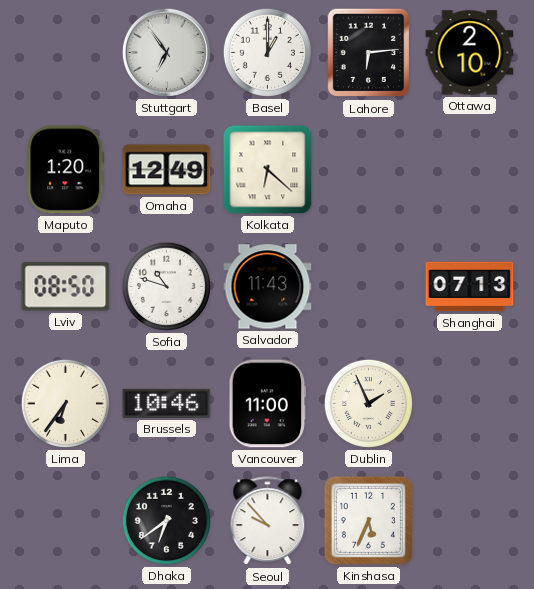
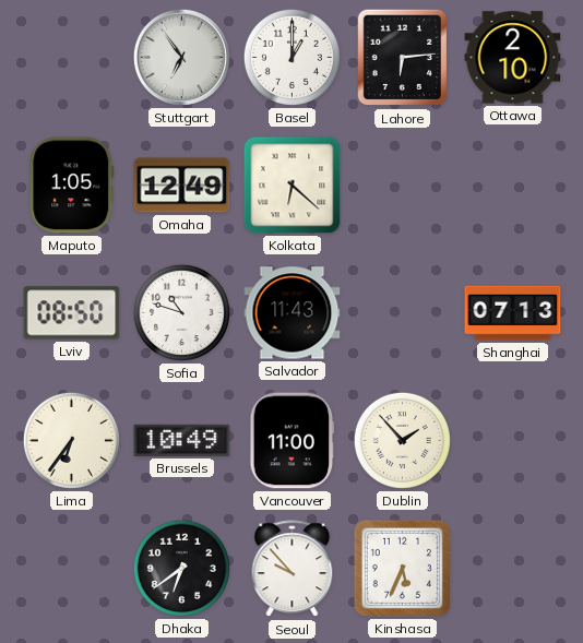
Maputo: 1:20 -> 1:05 (72, 186)
Brussels: 10:46 -> 10:49 (182, 440)
Dublin: 1:56 -> 1:53 (402, 440)
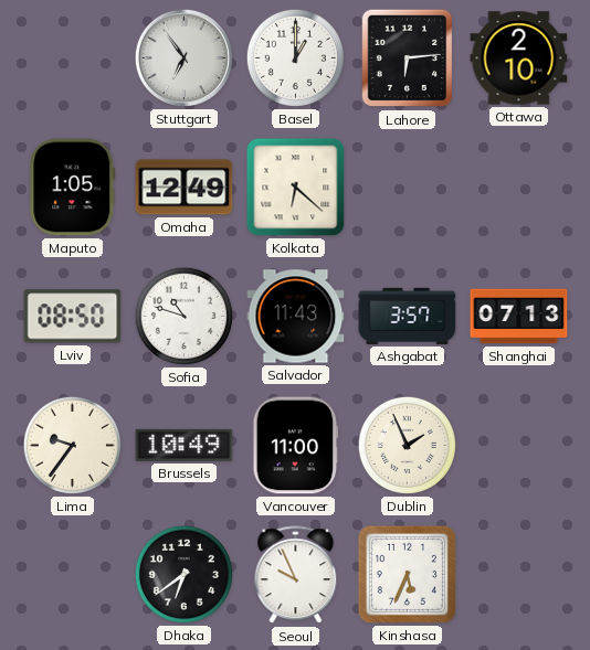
Ashgabat: none -> 3:57 (408, 316)
Lima: 6:36 -> 9:36 (72, 445)
Dublin: 1:53 -> 1:56 (407, 445)
Seoul: 9:53 -> 9:56 (296, 575)
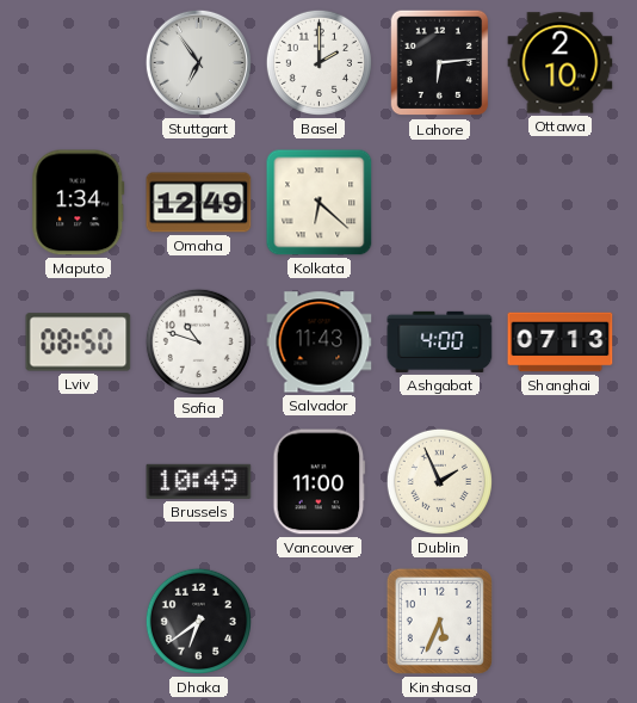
Basel: 1:00 -> 2:00 (318, 62)
Maputo: 1:05 -> 1:34 (79, 203)
Ashgabat: 3:57 -> 4:00 (440, 341)
Lima: 9:36 -> none (72, 445)
Seoul: 9:56 -> none (296, 575)
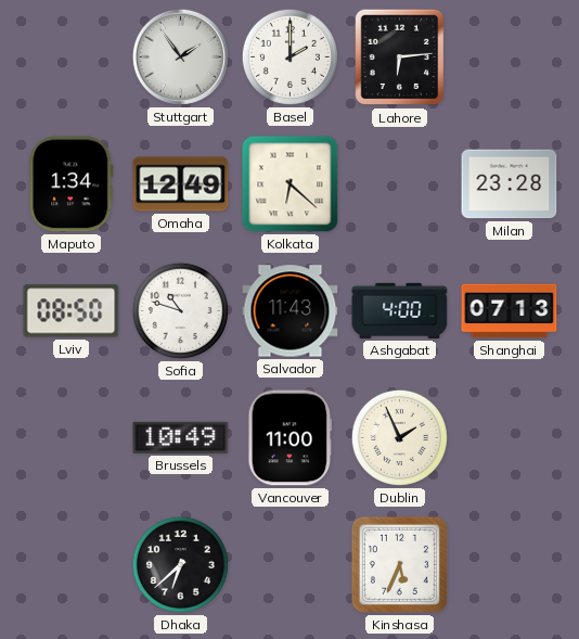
Stuttgart: 6:54 -> 1:54 (180, 56)
Ottawa: 2:10 -> none (561, 63)
Milan: none -> 23:28 (510, 184)
Dhaka: 6:39 -> 6:38 (180, 564)
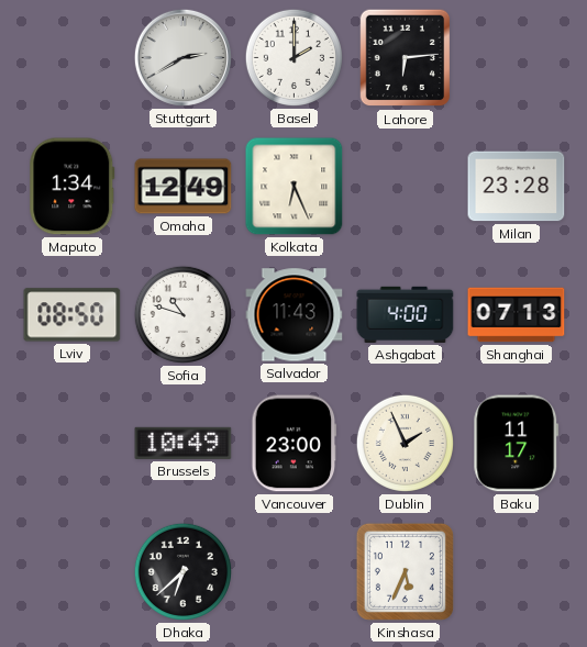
Stuttgart: 1:54 -> 2:40 (182, 57)
Kolkata: 6:22 -> 6:26 (295, 187)
Vancouver: 11:00 -> 23:00 (295, 444)
Baku: none -> 11:17 (517, 444)
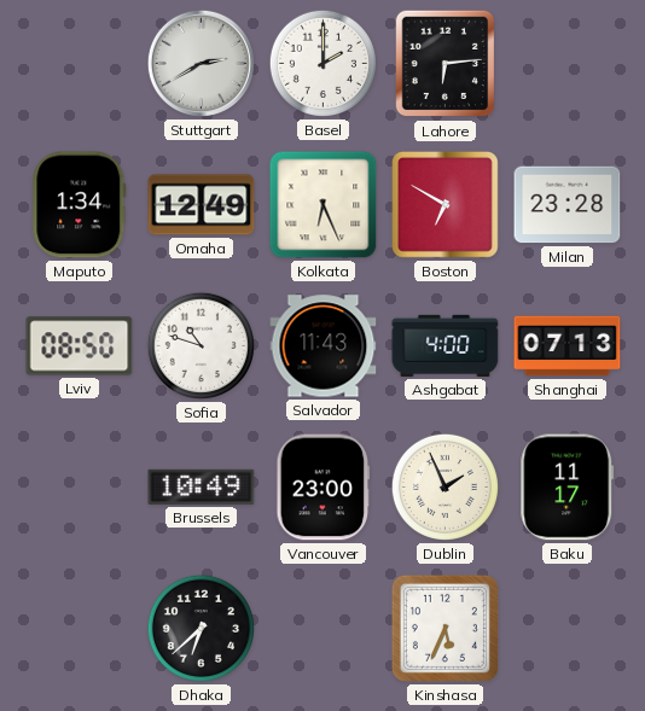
Boston: none -> 6:50 (444, 204)
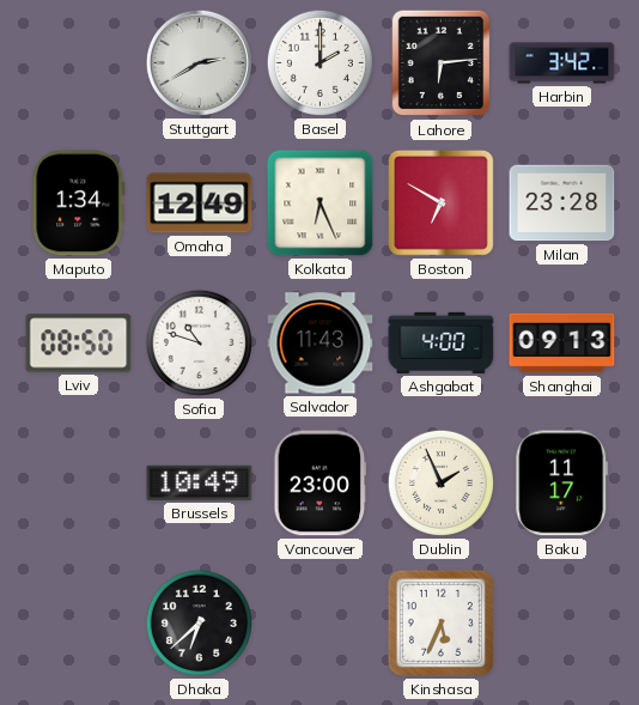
Harbin: none -> 3:42 (562, 63)
Shanghai: 07:13 -> 09:13 (562, 344)
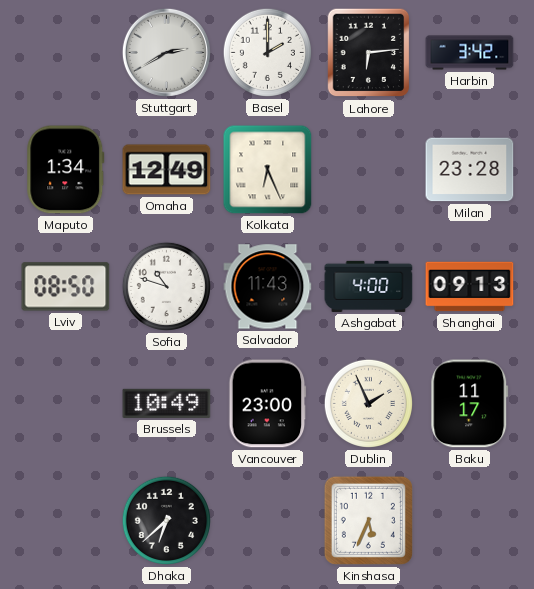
Boston: 6:50 -> none (440, 202)
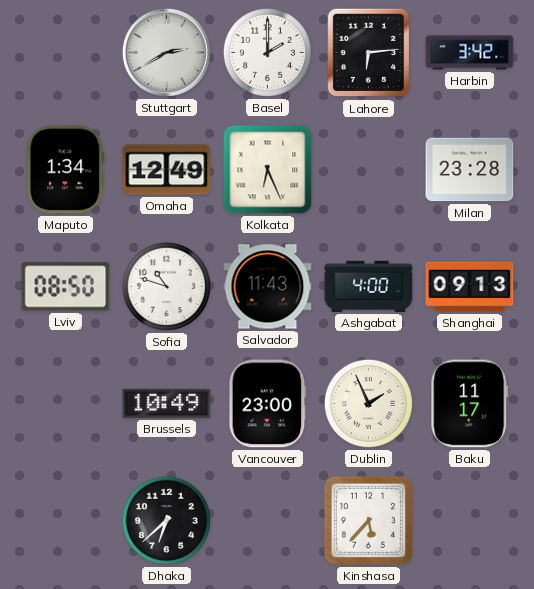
Kinshasa: 5:34 -> 5:37 (368, 520)
